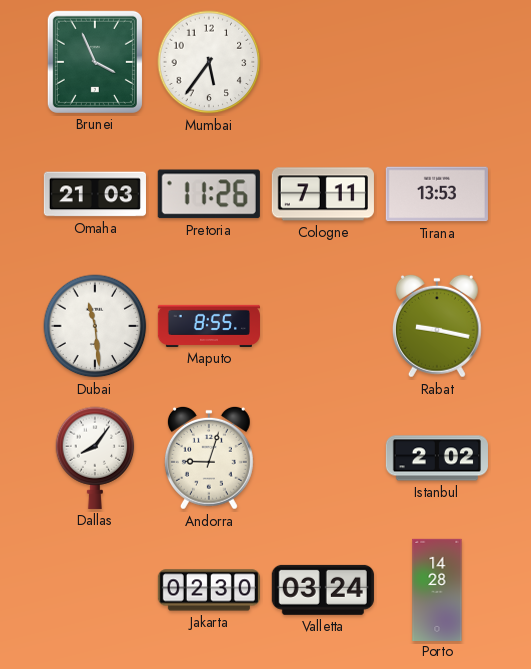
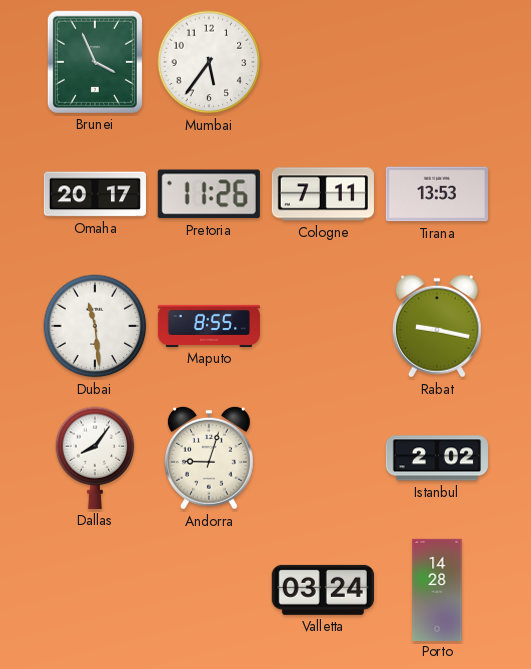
Omaha: 21:03 -> 20:17 (95, 194)
Jakarta: 02:30 -> none (209, 590)
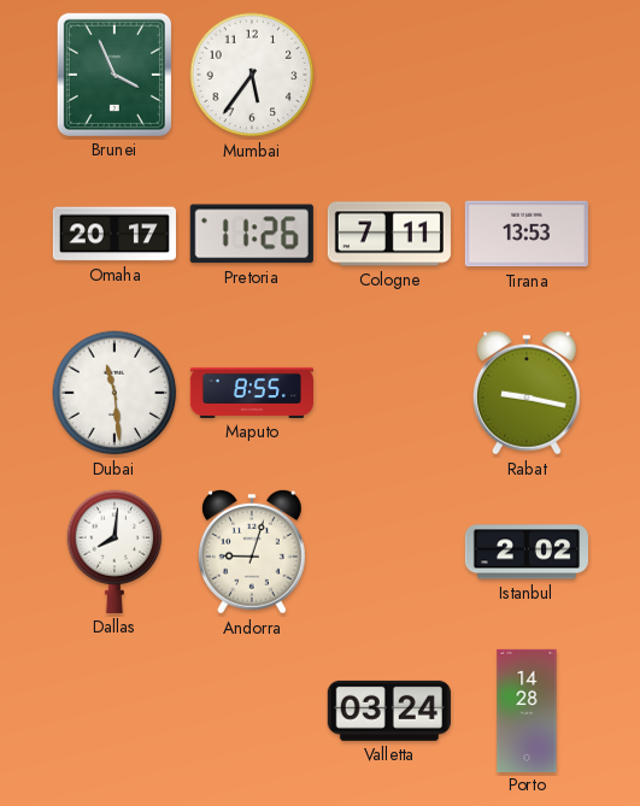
Dallas: 8:06 -> 8:01 (115, 552)
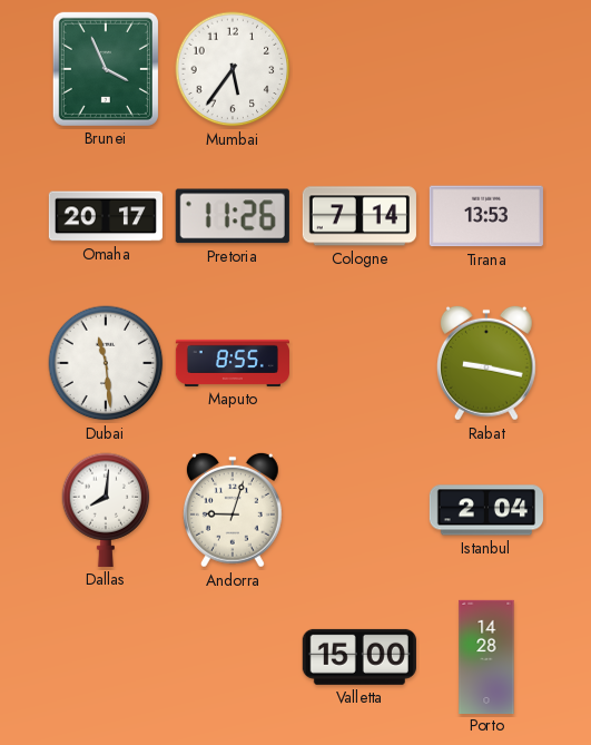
Cologne: 7:11 -> 7:14 (359, 216)
Istanbul: 2:02 -> 2:04 (486, 510)
Valletta: 03:24 -> 15:00 (359, 657)
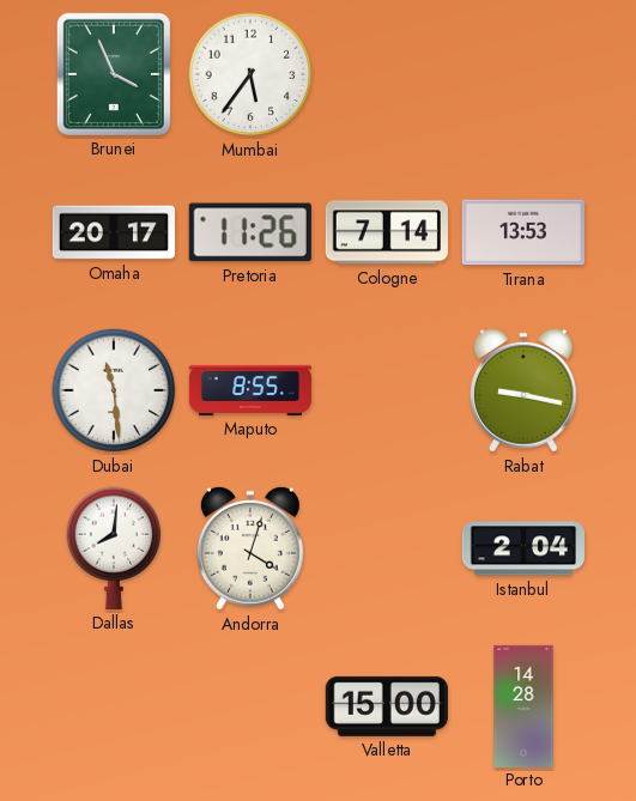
Andorra: 9:03 -> 4:03 (250, 548)
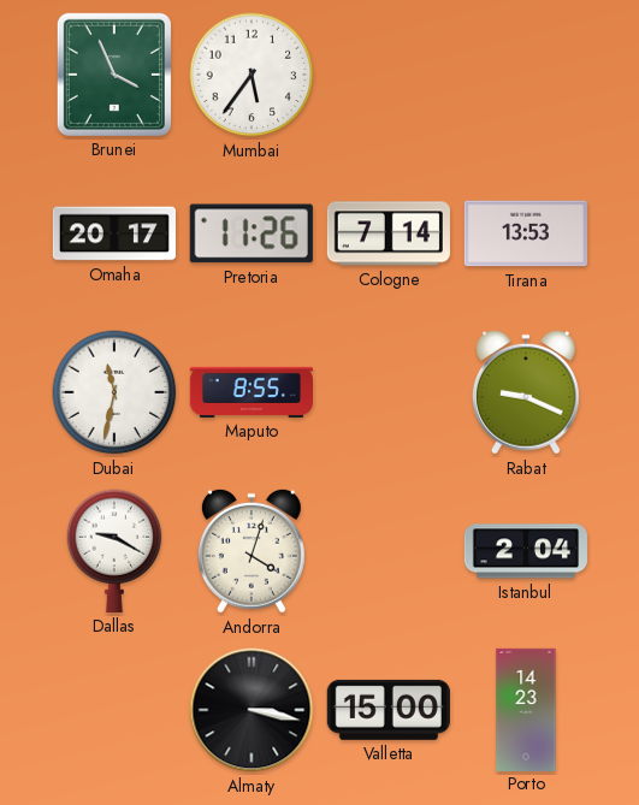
Dubai: 11:29 -> 11:32 (114, 392)
Rabat: 9:17 -> 9:19 (526, 392)
Dallas: 8:01 -> 9:20 (114, 551)
Almaty: none -> 3:17 (252, 710)
Porto: 14:28 -> 14:23 (526, 709)
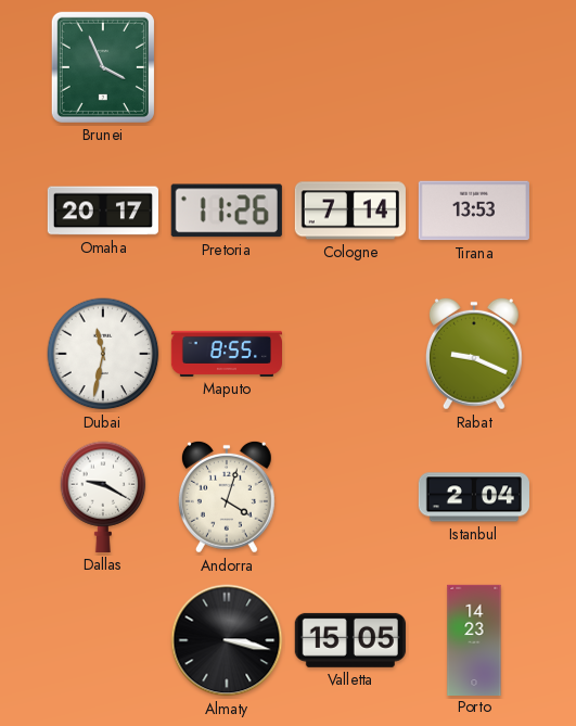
Mumbai: 5:36 -> none (252, 75)
Valletta: 15:00 -> 15:05 (350, 640)
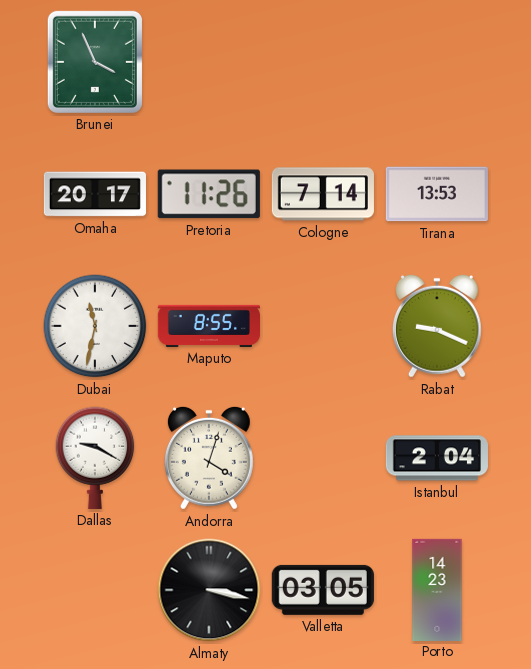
Valletta: 15:05 -> 03:05 (323, 590)
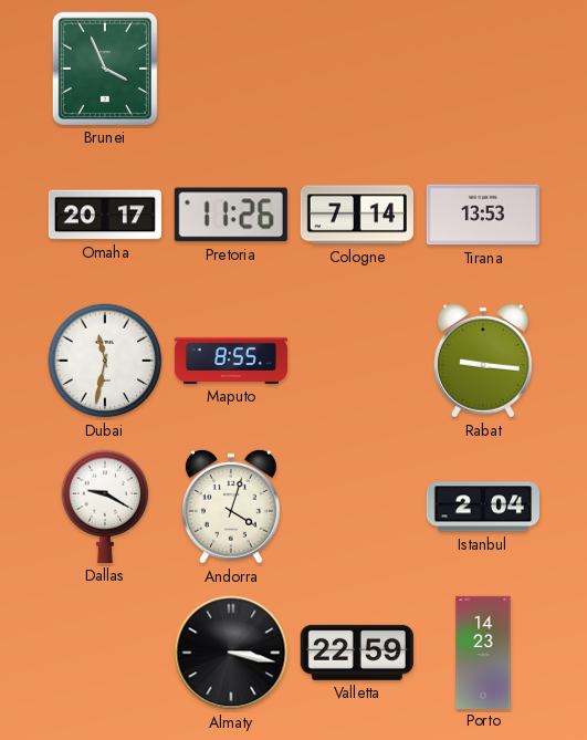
Rabat: 9:19 -> 9:16 (483, 361)
Valletta: 03:05 -> 22:59 (357, 653)
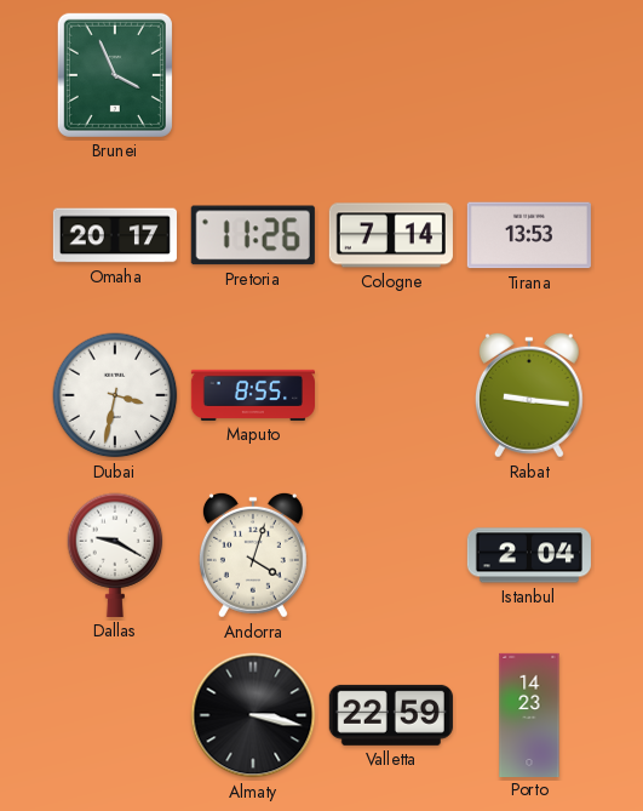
Dubai: 11:32 -> 3:32 (115, 395)
